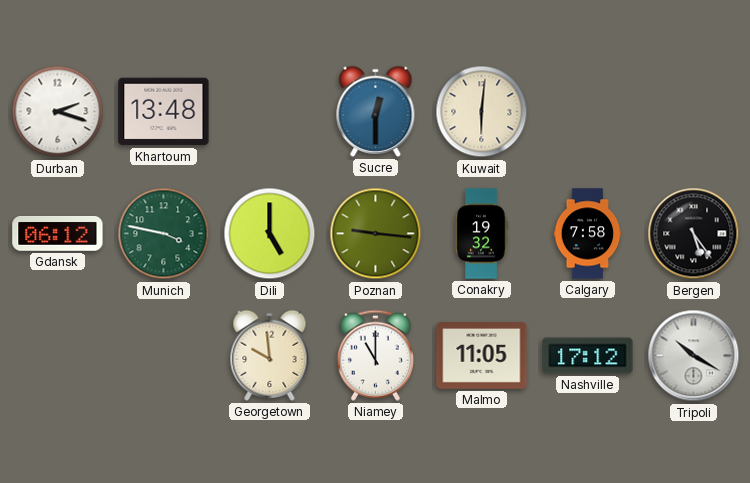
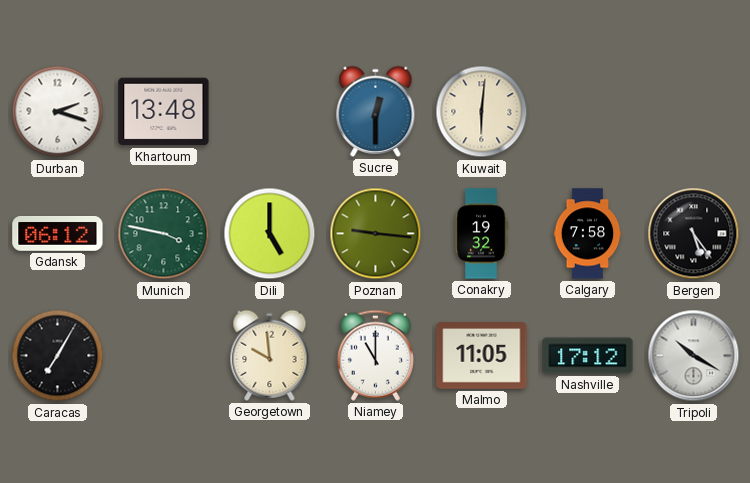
Caracas: none -> 7:05 (58, 356)
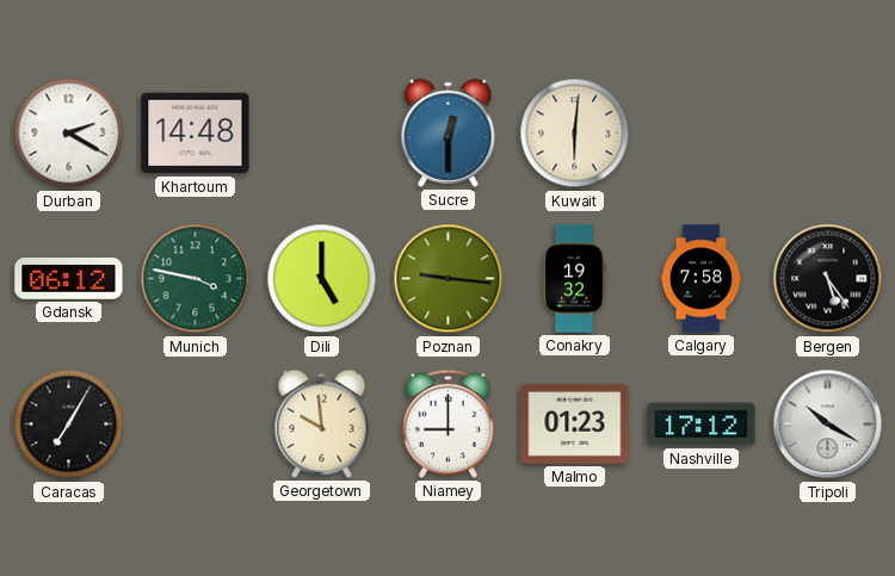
Durban: 2:18 -> 2:20 (69, 134)
Khartoum: 13:48 -> 14:48 (196, 134)
Niamey: 11:00 -> 9:00 (447, 423)
Malmo: 11:05 -> 01:23 (575, 425)
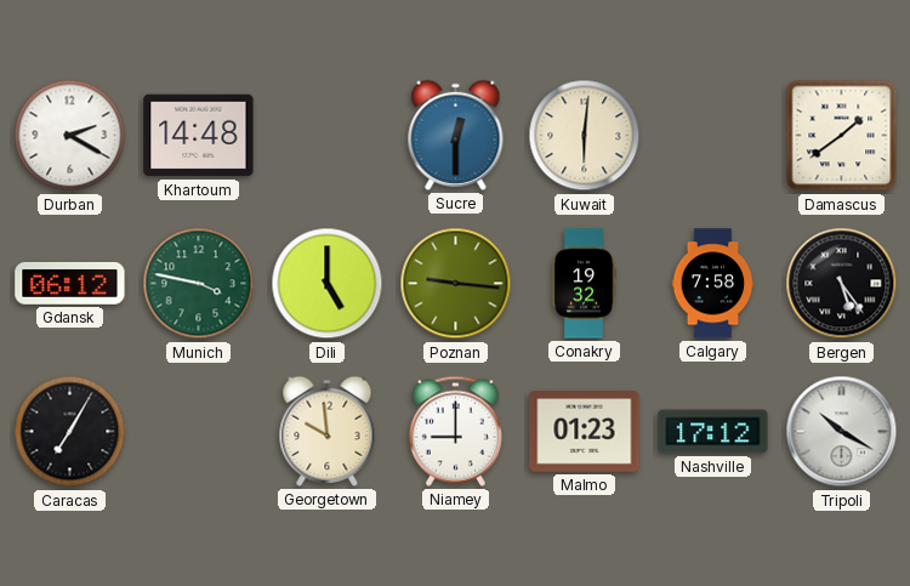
Damascus: none -> 1:39 (842, 136)
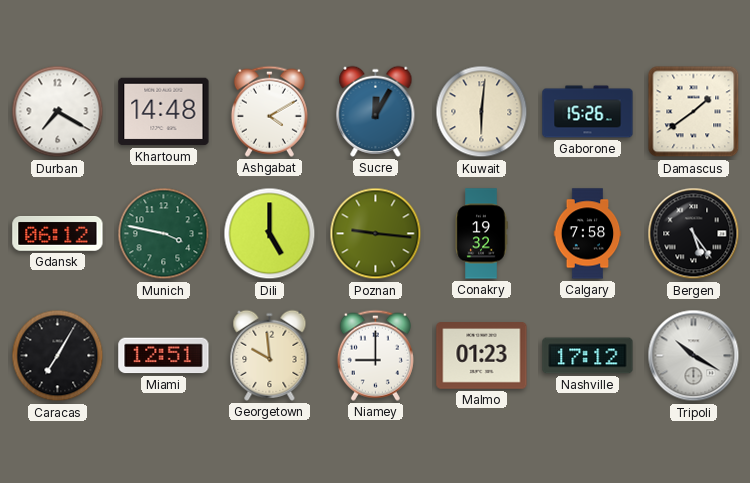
Durban: 2:20 -> 7:20 (58, 112)
Ashgabat: none -> 4:10 (269, 111)
Sucre: 12:30 -> 12:05 (376, 111)
Gaborone: none -> 15:26 (588, 112)
Miami: none -> 12:51 (164, 356)
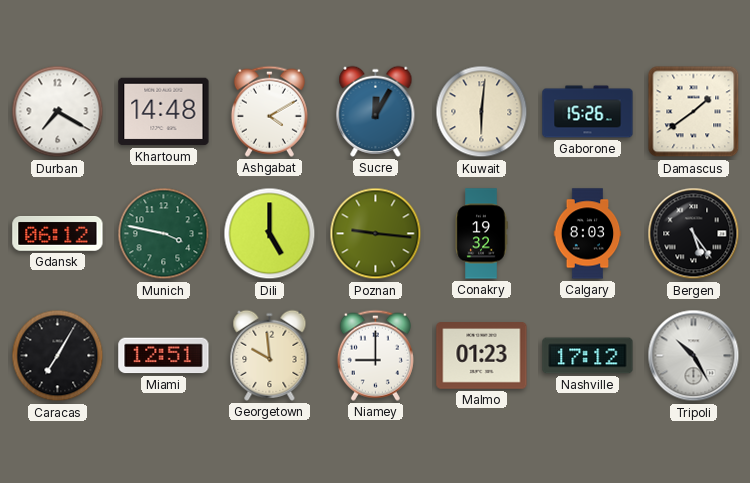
Calgary: 7:58 -> 8:03 (588, 234)
Tripoli: 10:20 -> 10:25 (694, 356)
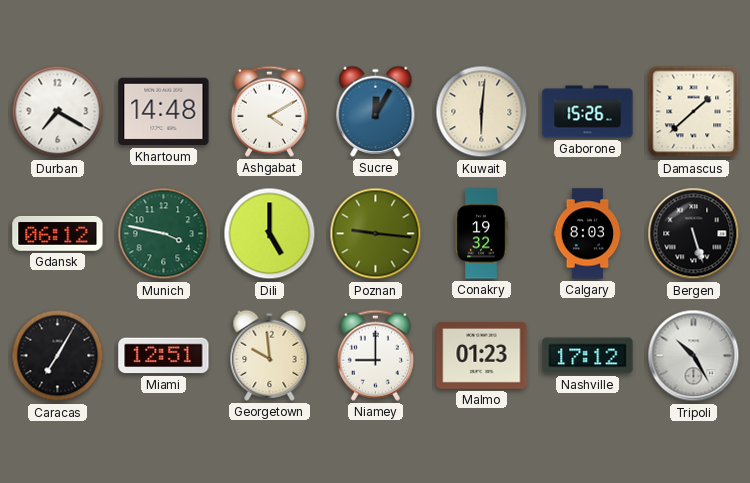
Damascus: 1:39 -> 1:38 (694, 112)
Bergen: 5:24 -> 5:27 (694, 234)
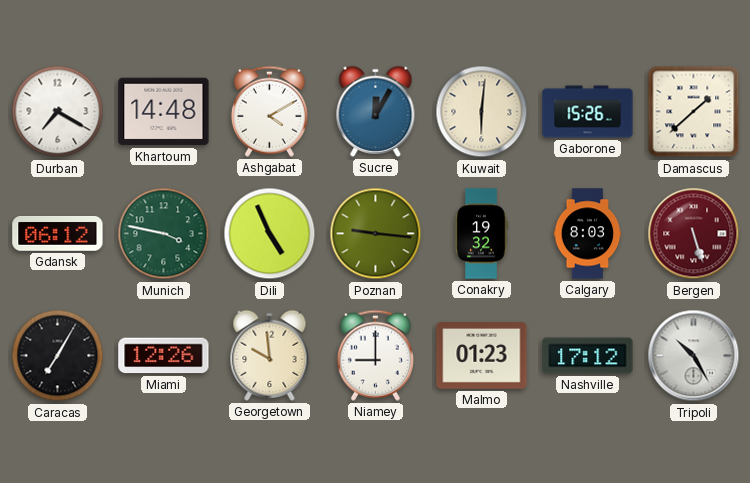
Dili: 5:00 -> 4:56 (270, 234)
Bergen dial: black -> burgundy (694, 234)
Miami: 12:51 -> 12:26 (164, 356)
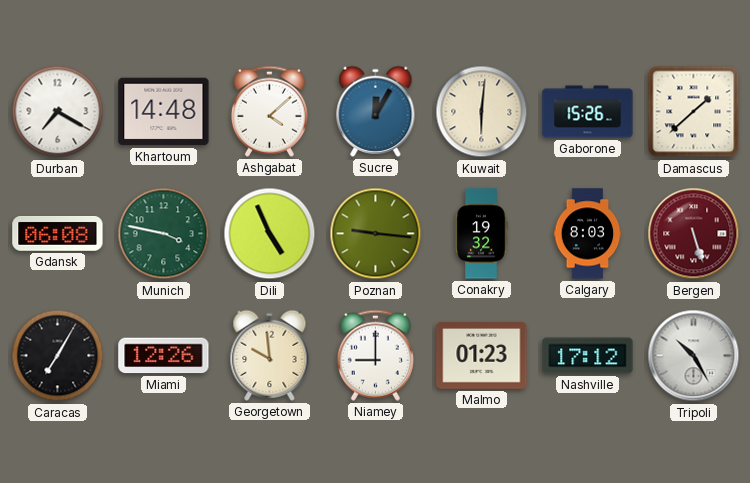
Ashgabat: 4:10 -> 4:08 (269, 111)
Gdansk: 06:12 -> 06:08 (58, 234)
